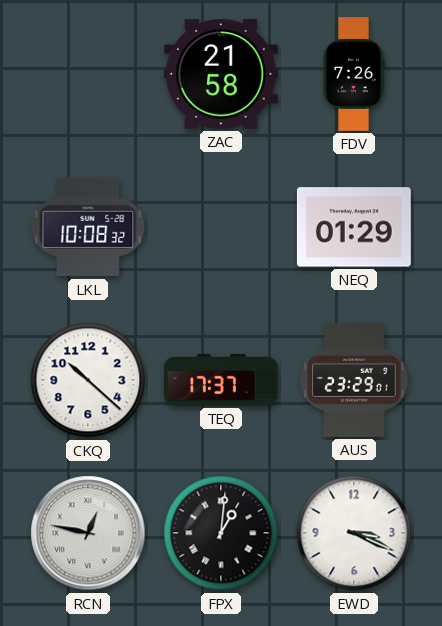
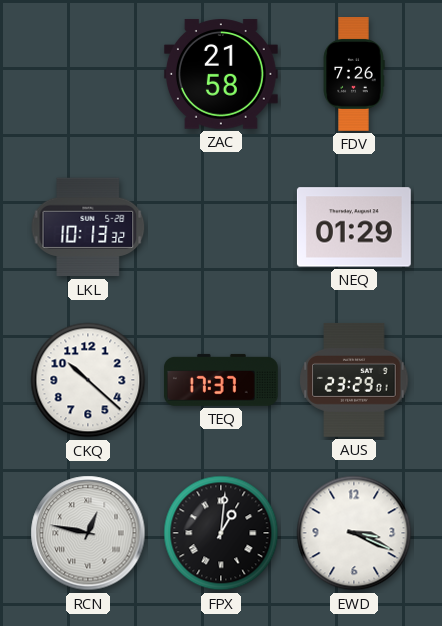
LKL: 10:08 -> 10:13 (88, 227)
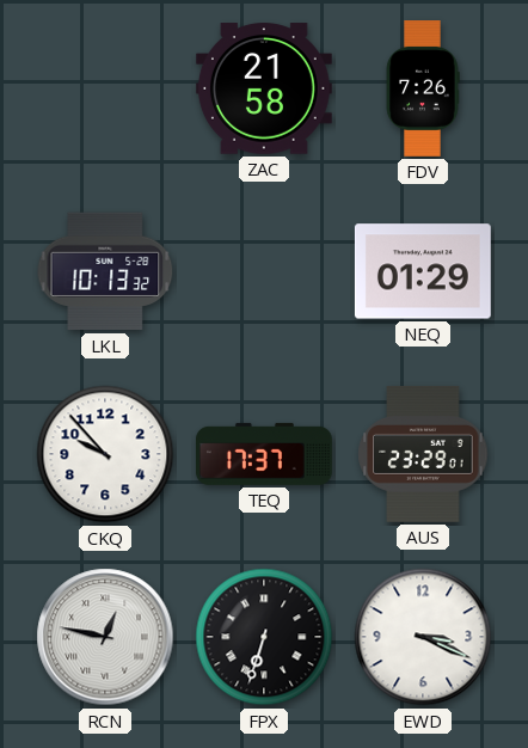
CKQ: 10:22 -> 9:53 (105, 454)
FPX: 1:01 -> 6:33 (264, 637)
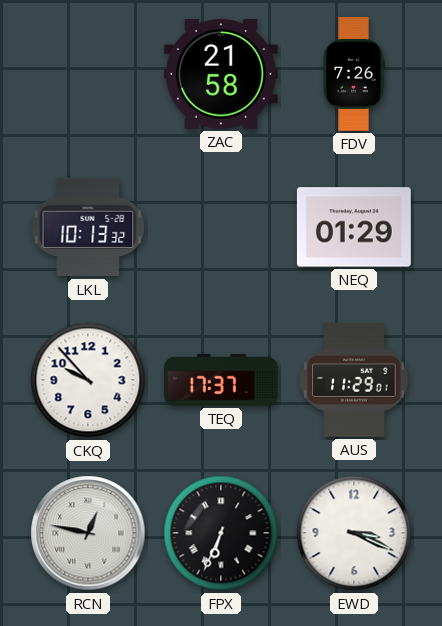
AUS: 23:29 -> 11:29 (354, 380)
FPX: 6:33 -> 6:34 (221, 533)
